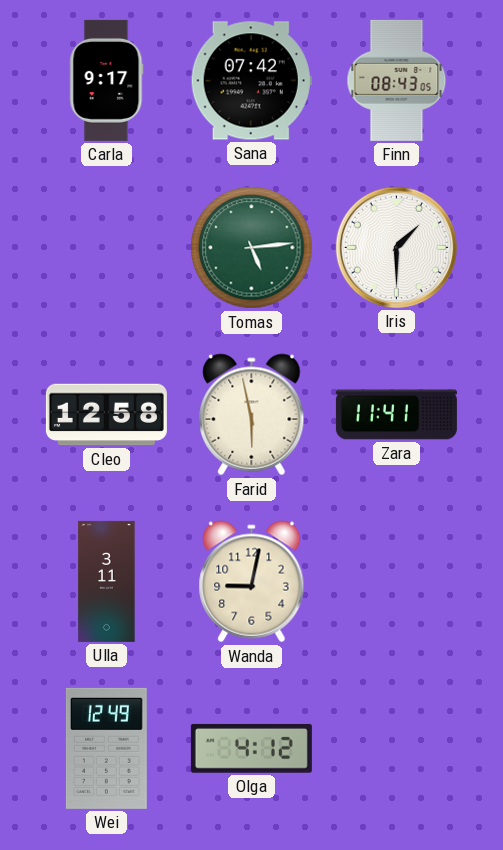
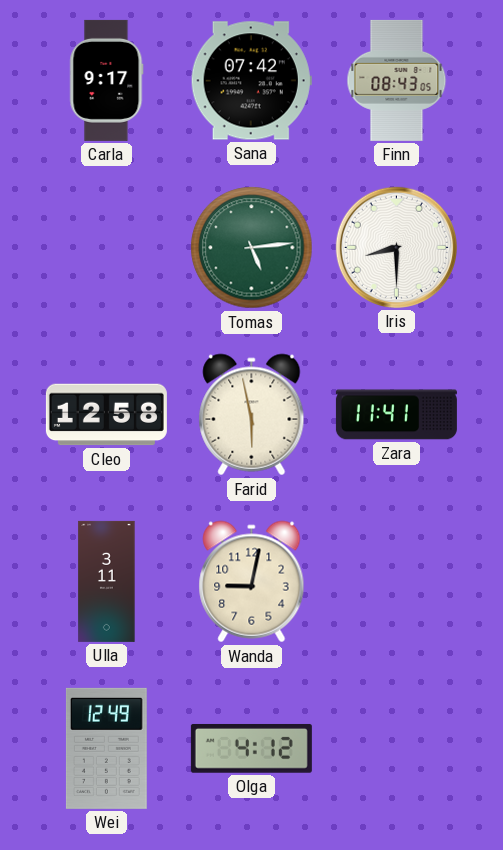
Iris: 1:30 -> 8:30 (396, 247)
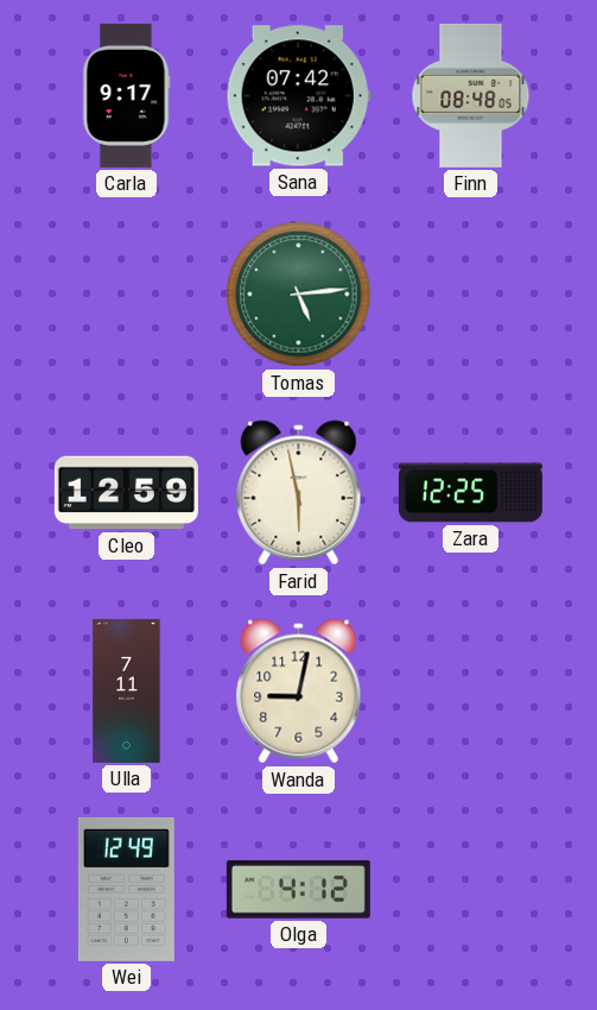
Finn: 08:43 -> 08:48 (471, 95)
Iris: 8:30 -> none (396, 247)
Cleo: 12:58 -> 12:59 (126, 493)
Zara: 11:41 -> 12:25 (470, 493)
Ulla: 3:11 -> 7:11 (127, 690)
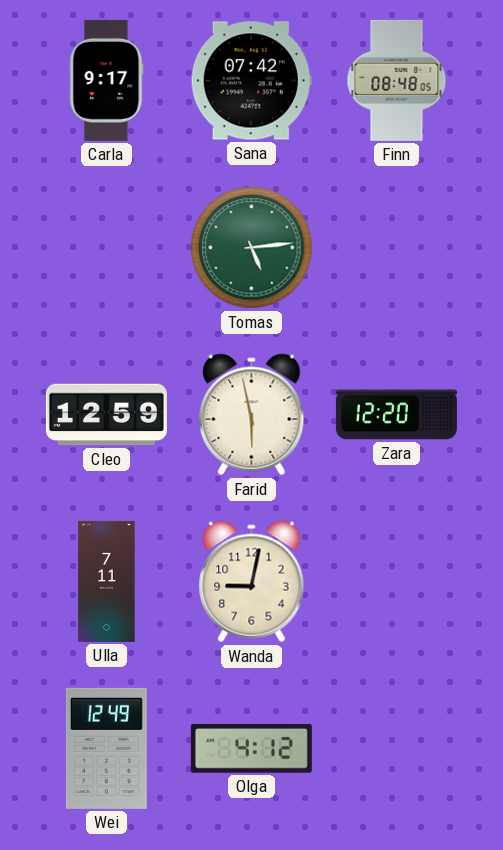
Zara: 12:25 -> 12:20 (396, 415)
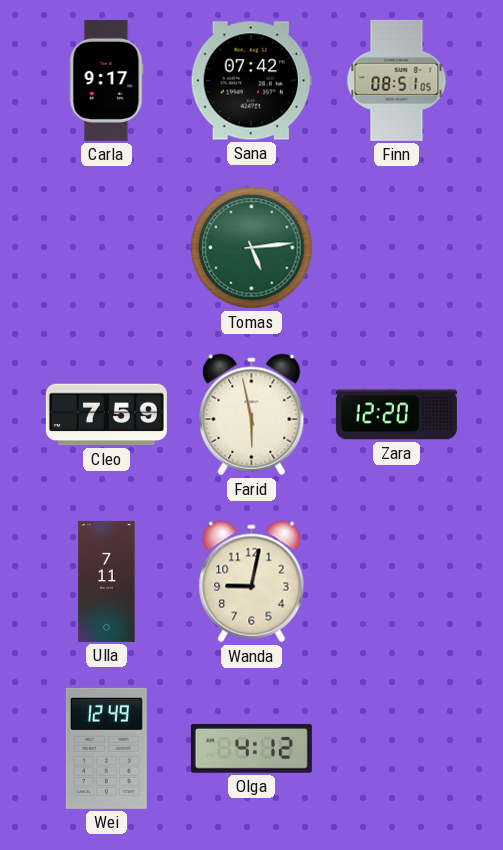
Finn: 08:48 -> 08:51 (397, 80)
Cleo: 12:59 -> 7:59 (106, 415)
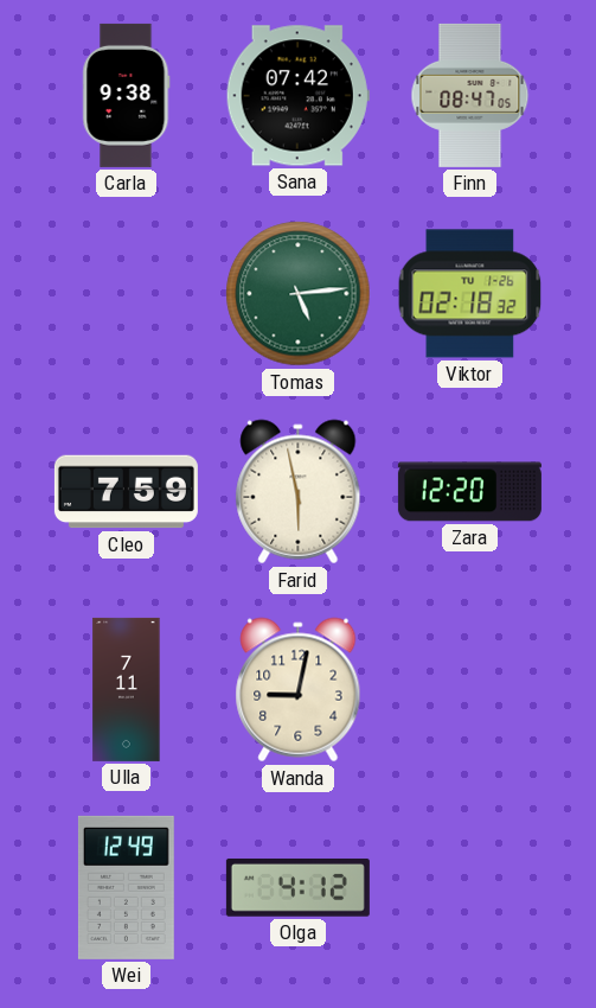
Carla: 9:17 -> 9:38 (127, 95)
Finn: 08:51 -> 08:47 (470, 95)
Viktor: none -> 02:18 (470, 294)
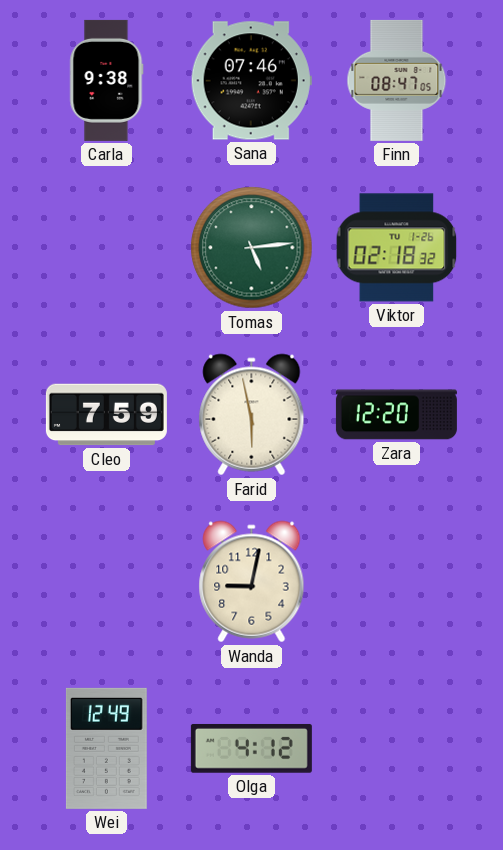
Sana: 07:42 -> 07:46 (251, 81)
Ulla: 7:11 -> none (127, 689)
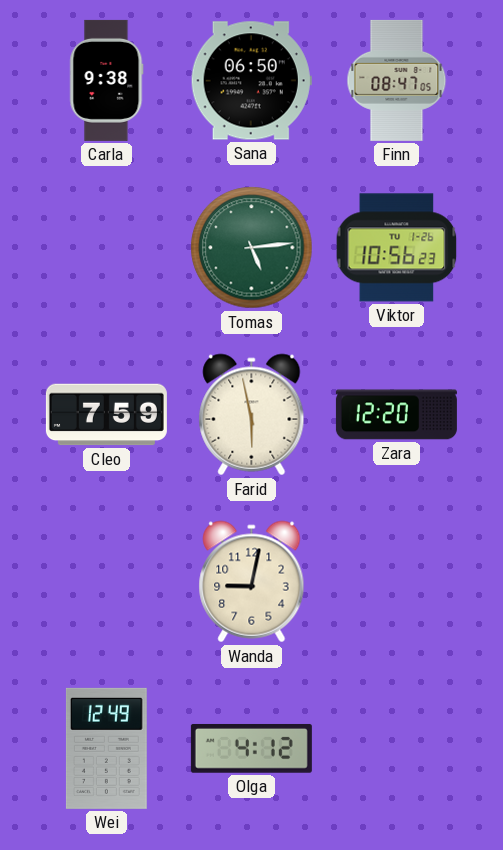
Sana: 07:46 -> 06:50 (251, 81)
Viktor: 02:18 -> 10:56 (397, 248)
